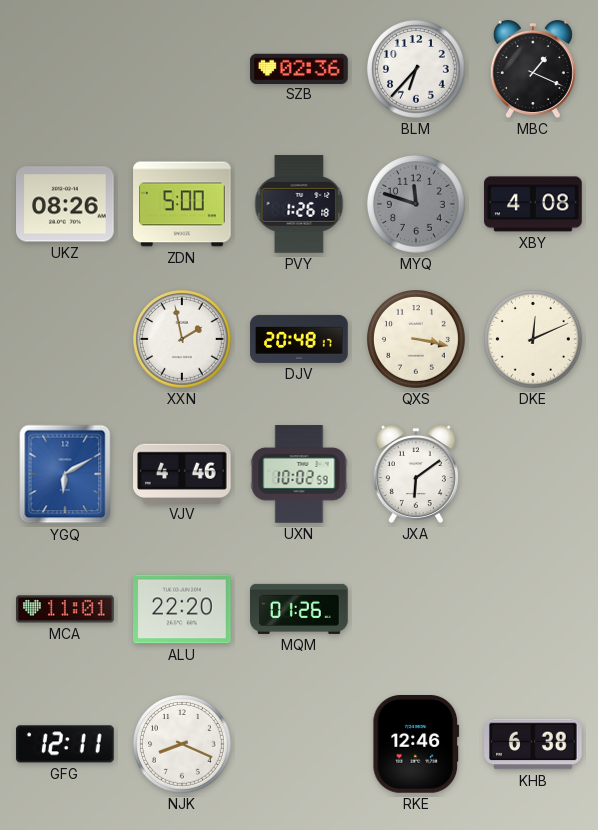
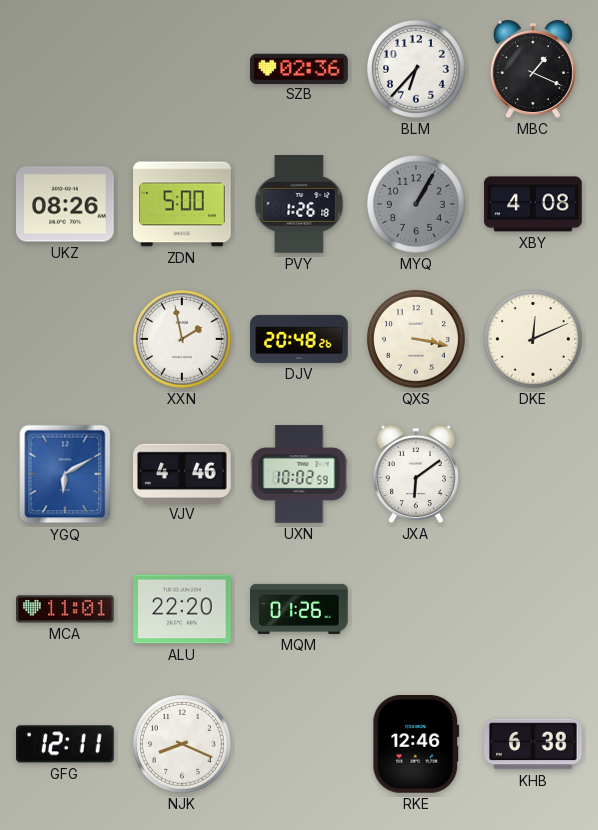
MYQ: 11:48 -> 1:05 (417, 205)
DJV: 20:48:17 -> 20:48:26 (299, 339)
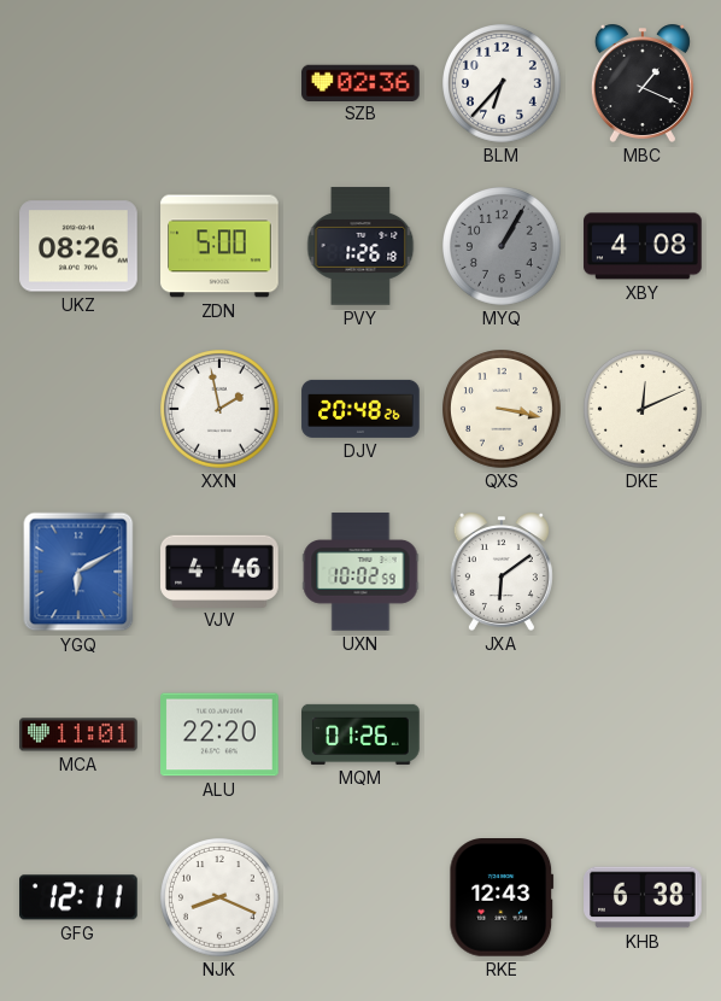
RKE: 12:46 -> 12:43 (502, 897)
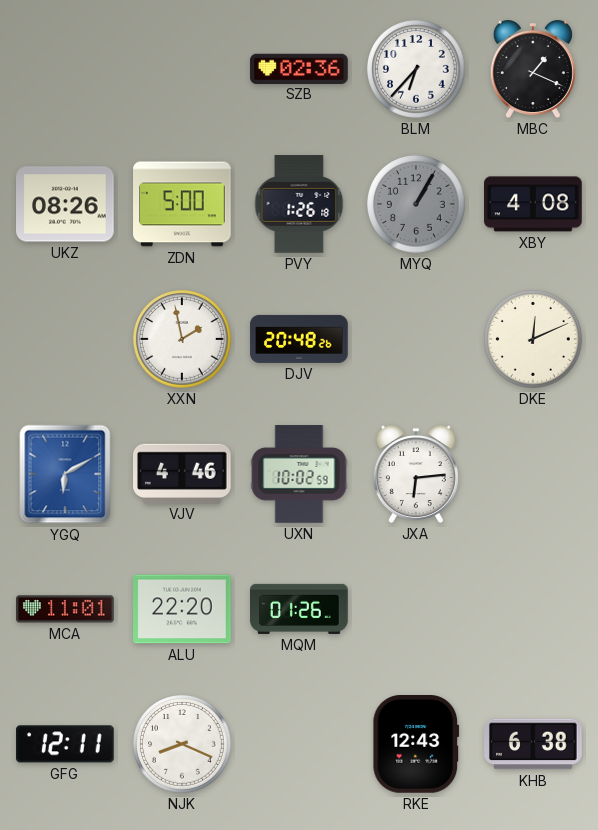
QXS: 3:17 -> none (503, 410)
JXA: 6:09 -> 6:14 (416, 474)
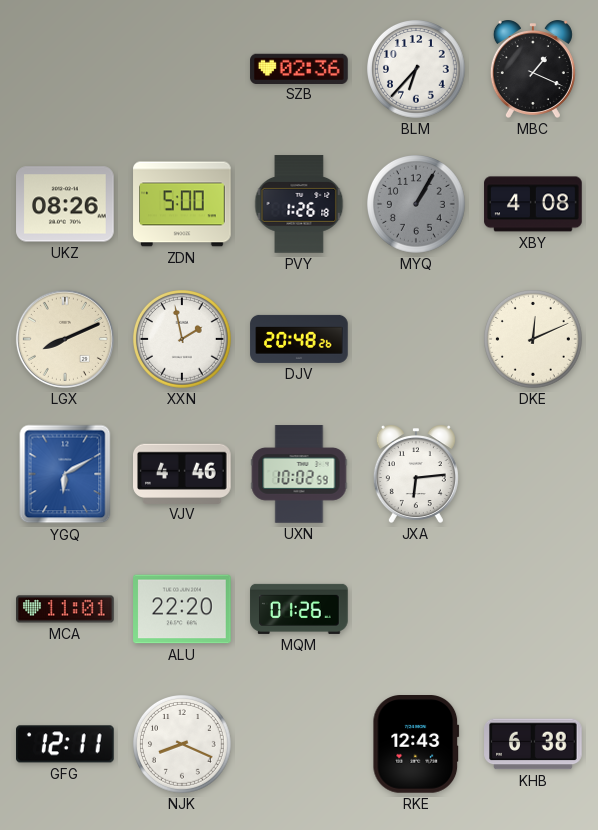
LGX: none -> 8:11 (65, 339)
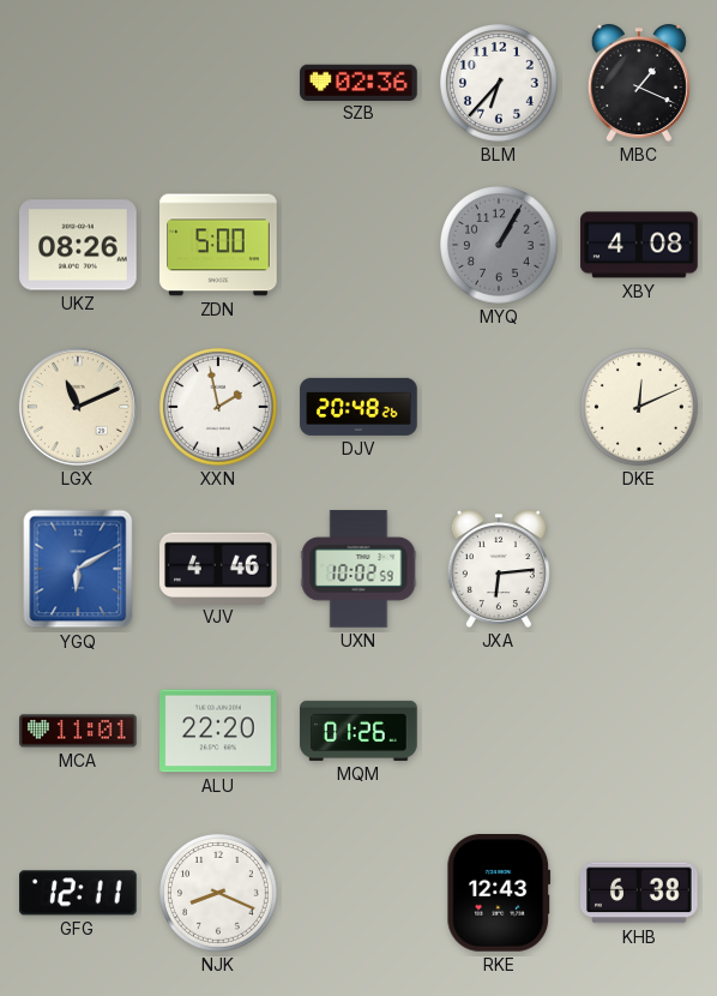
PVY: 1:26 -> none (299, 204)
LGX: 8:11 -> 11:11 (78, 407)
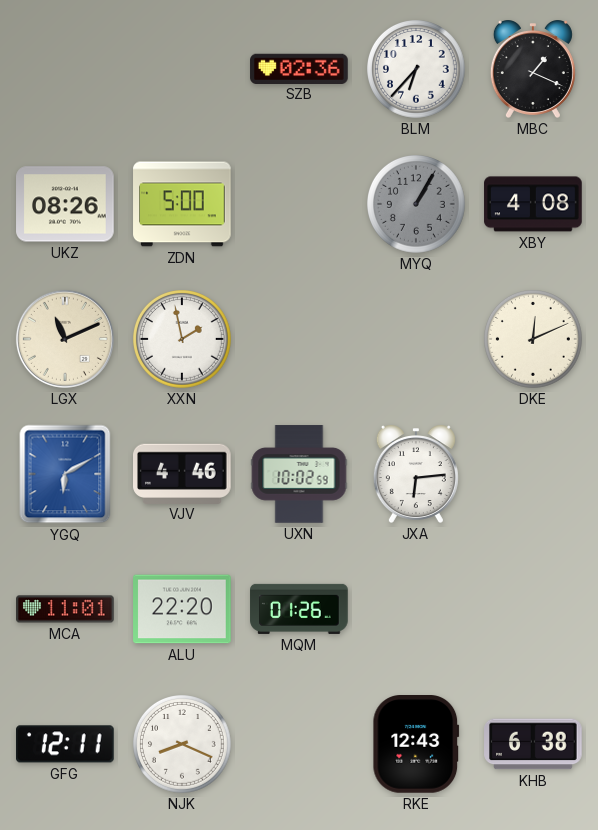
DJV: 20:48 -> none (358, 407)
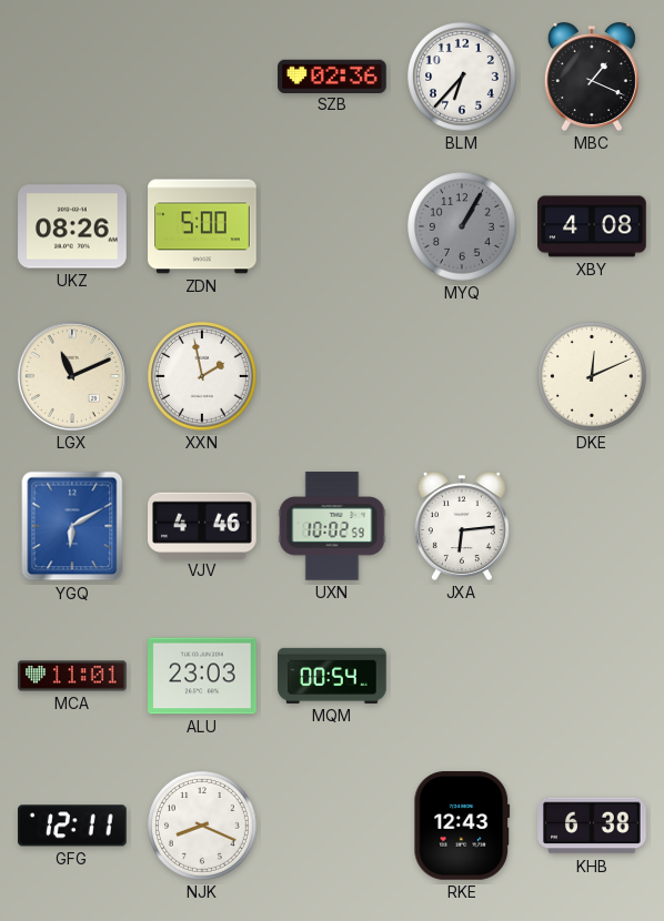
ALU: 22:20 -> 23:03 (202, 676)
MQM: 01:26 -> 00:54 (332, 676)
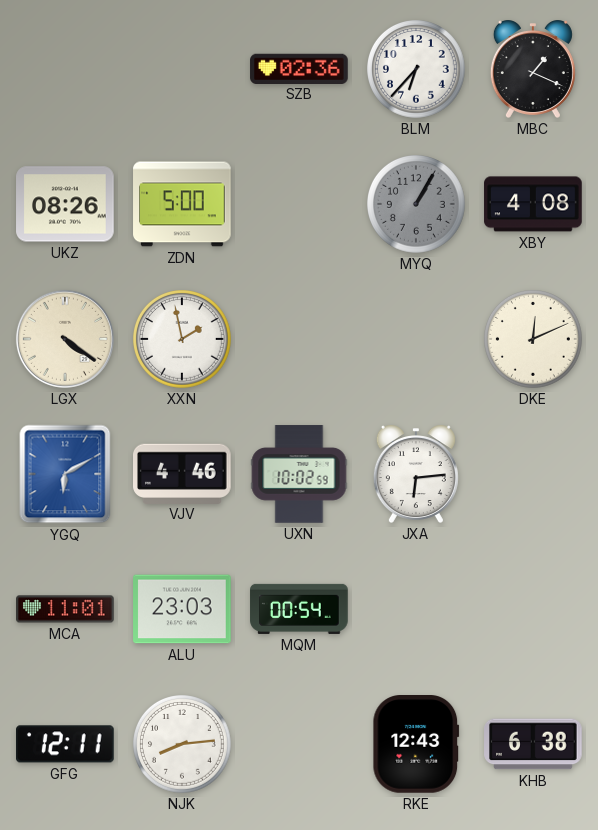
LGX: 11:11 -> 4:21 (65, 339)
NJK: 8:19 -> 8:14 (183, 745)
